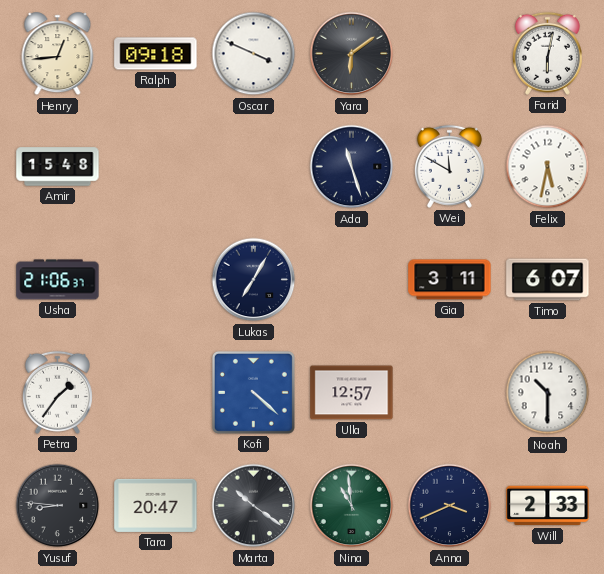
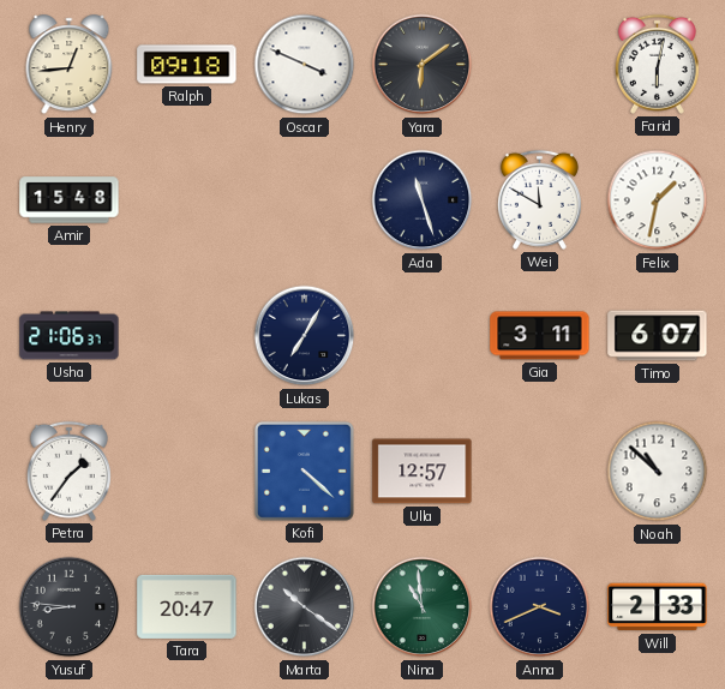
Felix: 5:32 -> 1:32 (658, 200)
Noah: 10:30 -> 10:52 (658, 472)
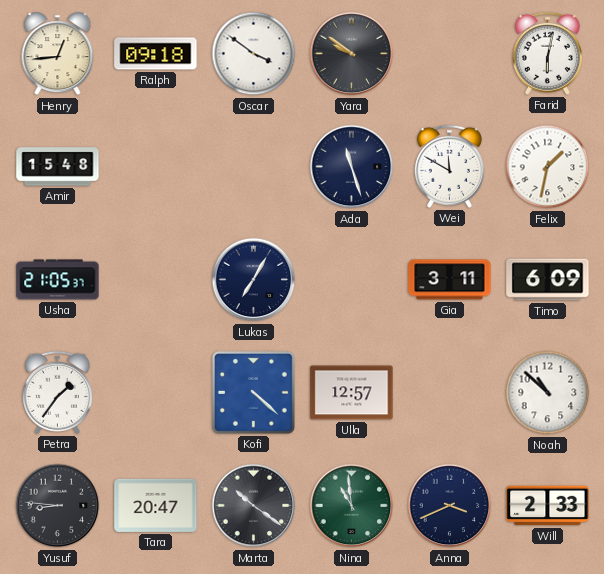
Oscar: 3:49 -> 3:51 (254, 54)
Yara: 6:09 -> 9:51 (352, 54)
Usha: 21:06 -> 21:05 (58, 280)
Timo: 6:07 -> 6:09 (548, 280)
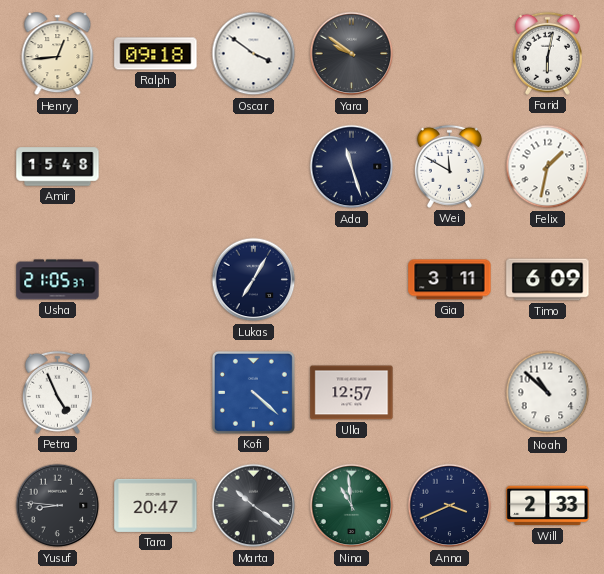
Petra: 1:36 -> 4:56 (57, 392)
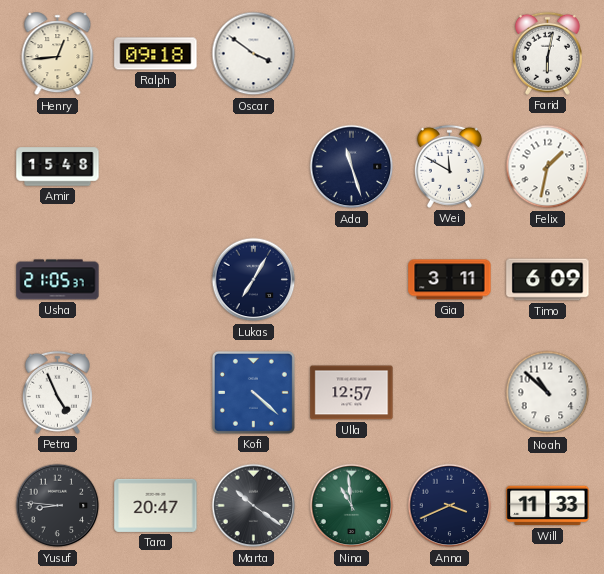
Yara: 9:51 -> none (352, 54)
Will: 2:33 -> 11:33 (548, 506)
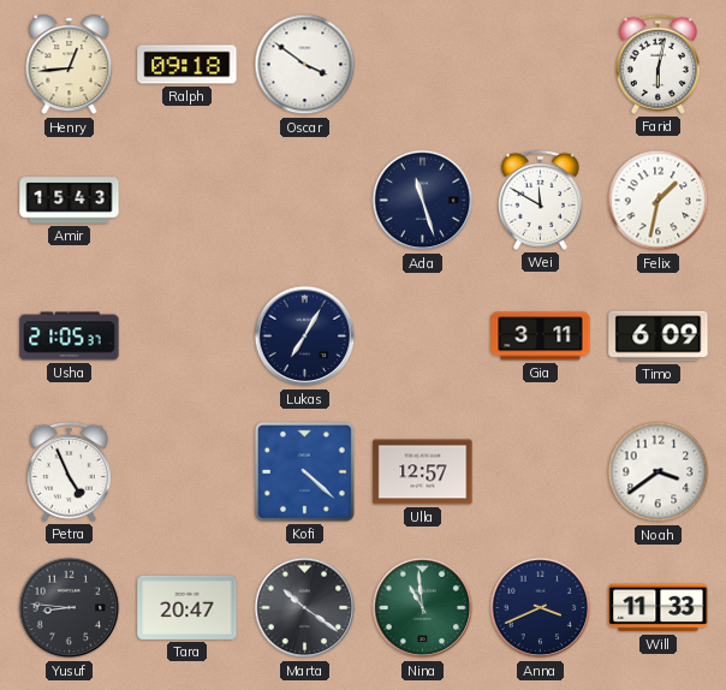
Amir: 15:48 -> 15:43 (70, 201)
Noah: 10:52 -> 3:39 (659, 472)
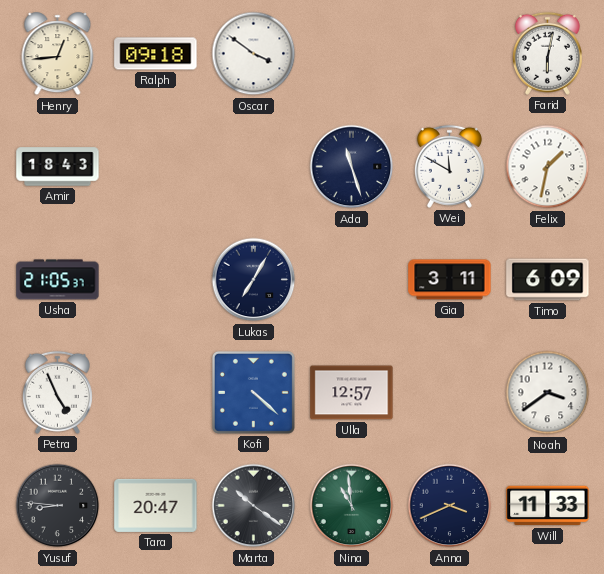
Amir: 15:43 -> 18:43 (58, 167)
